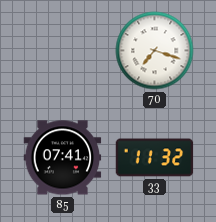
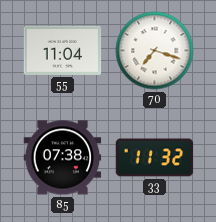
55: none -> 11:04 (63, 50)
85: 07:41 -> 07:38 (63, 158)
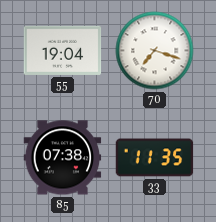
55: 11:04 -> 19:04 (63, 50)
33: 11:32 -> 11:35 (155, 158)
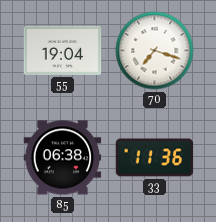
85: 07:38 -> 06:38 (63, 158)
33: 11:35 -> 11:36 (155, 158)
